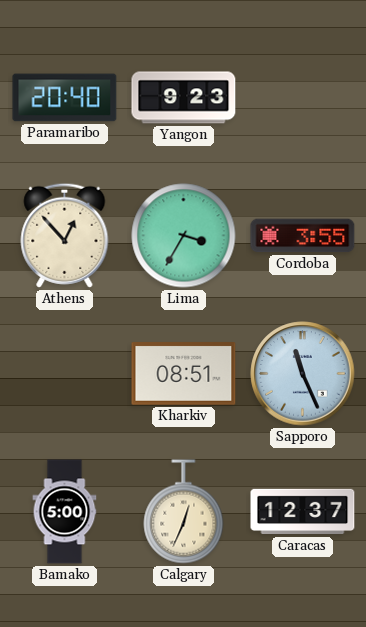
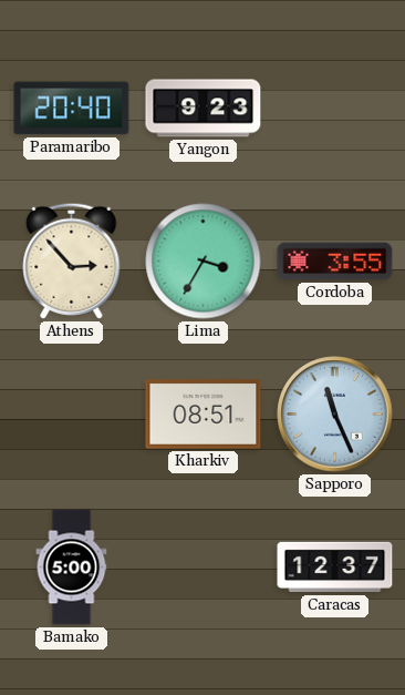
Athens: 12:53 -> 2:53 (72, 260)
Calgary: 12:34 -> none (184, 512)
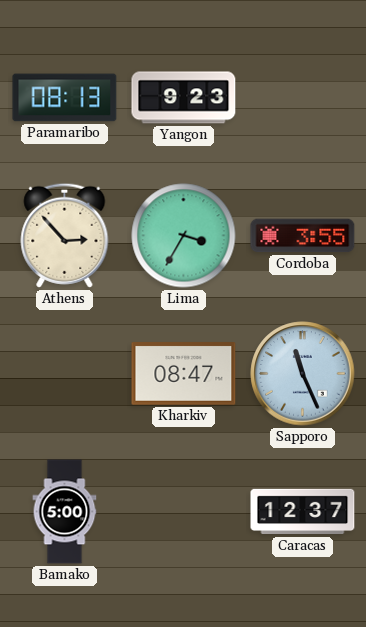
Paramaribo: 20:40 -> 08:13 (65, 98)
Kharkiv: 08:51 -> 08:47 (184, 374)
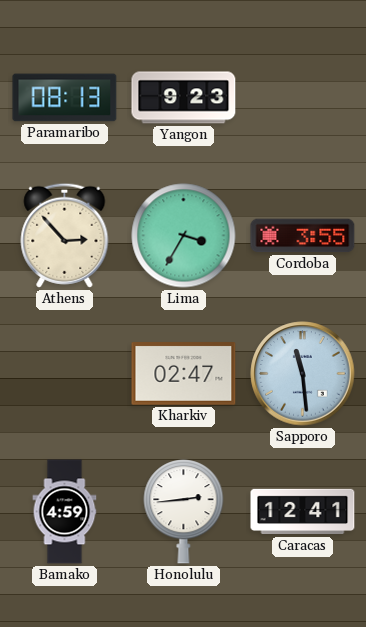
Kharkiv: 08:47 -> 02:47 (184, 374)
Sapporo: 11:26 -> 11:29 (303, 374)
Bamako: 5:00 -> 4:59 (65, 512)
Honolulu: none -> 2:44 (184, 512)
Caracas: 12:37 -> 12:41 (303, 512)
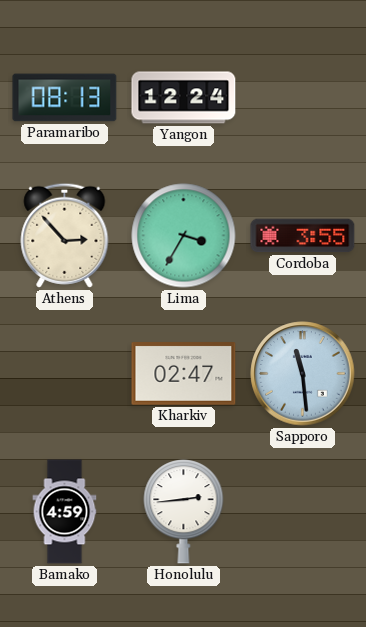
Yangon: 9:23 -> 12:24 (184, 98)
Caracas: 12:41 -> none (303, 512)
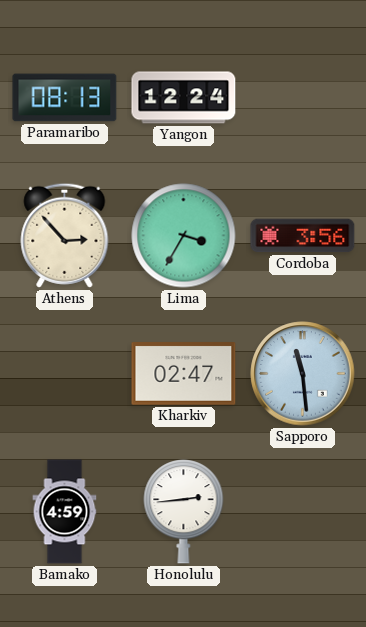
Cordoba: 3:55 -> 3:56 (303, 236)
